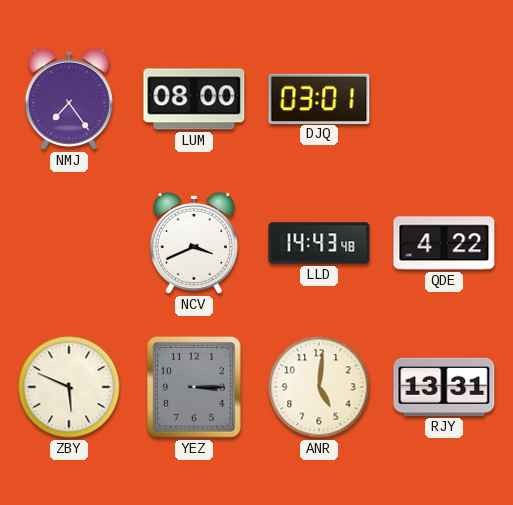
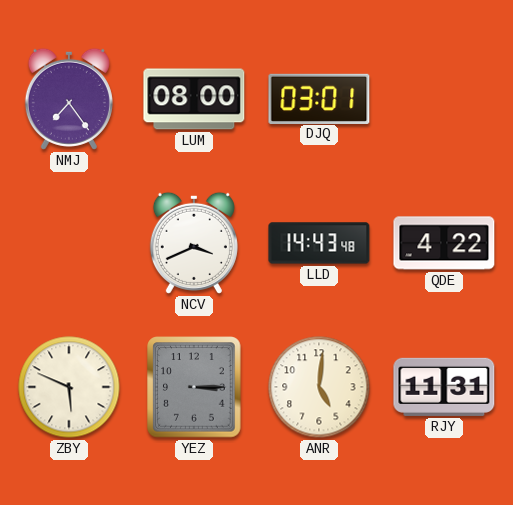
RJY: 13:31 -> 11:31 (444, 387)
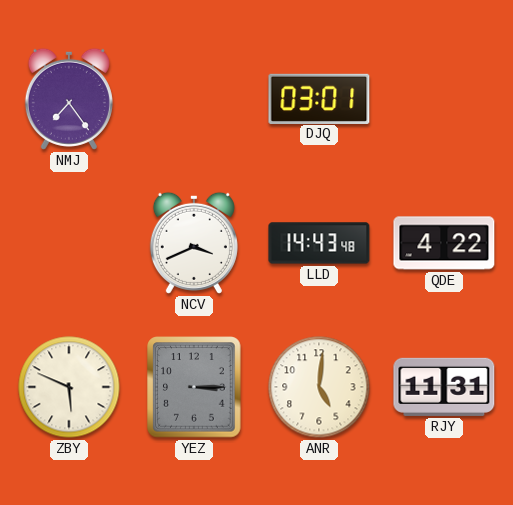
LUM: 08:00 -> none (194, 99)
